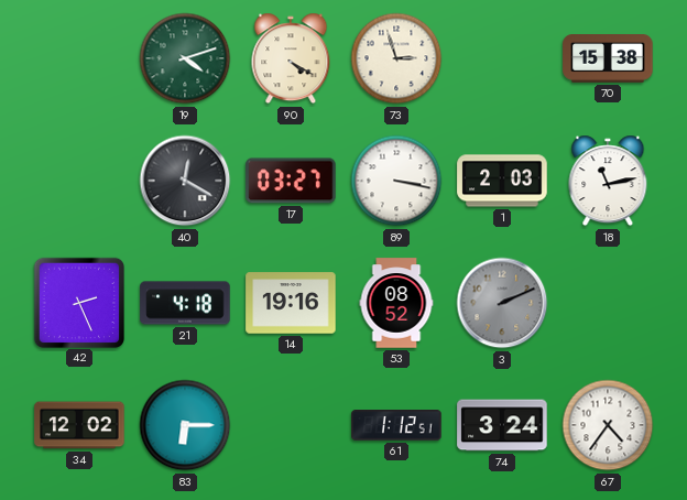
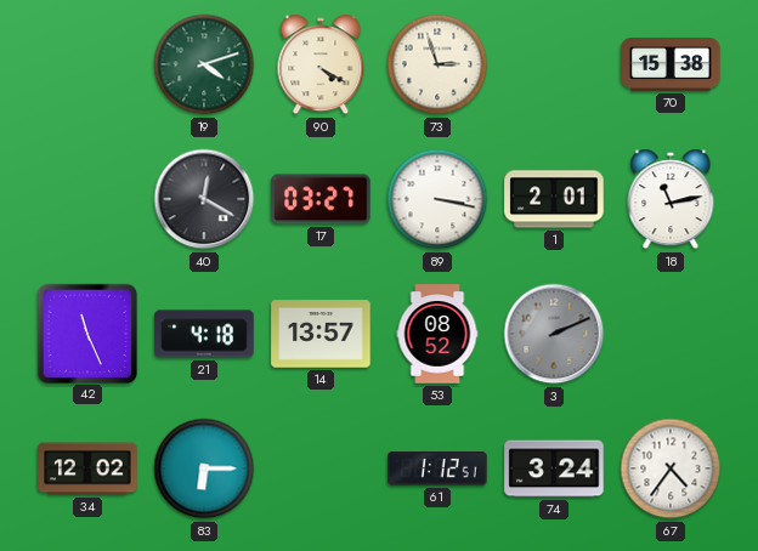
1: 2:03 -> 2:01 (554, 199)
42: 2:26 -> 11:26 (86, 333)
14: 19:16 -> 13:57 (321, 334)
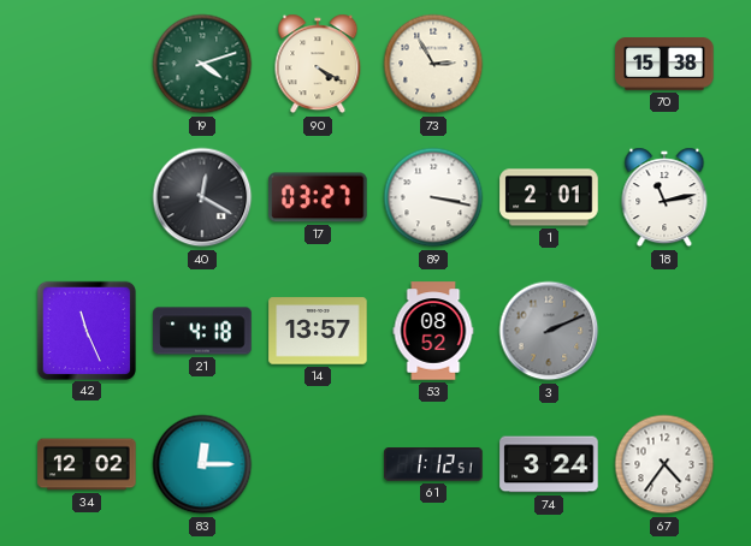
73: 2:57 -> 2:55 (433, 64)
83: 6:15 -> 12:15 (202, 464)
